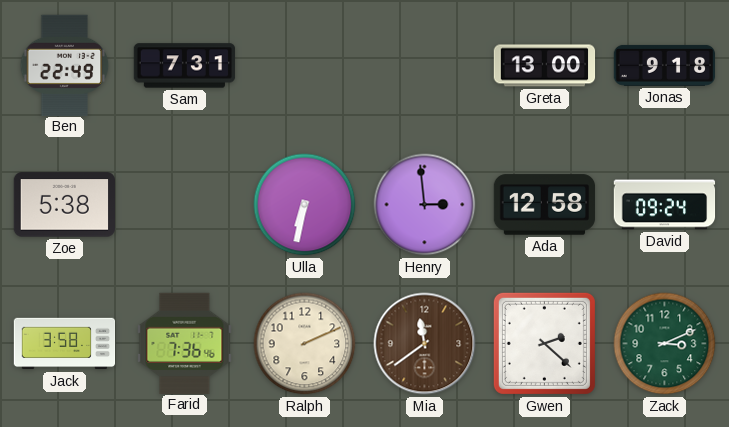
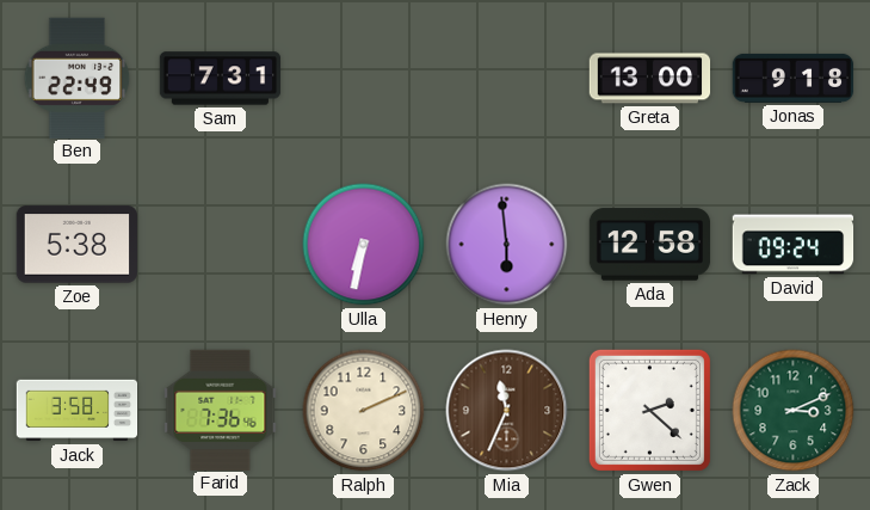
Henry: 2:59 -> 5:59 (507, 245)
Mia: 11:39 -> 11:34 (507, 411)
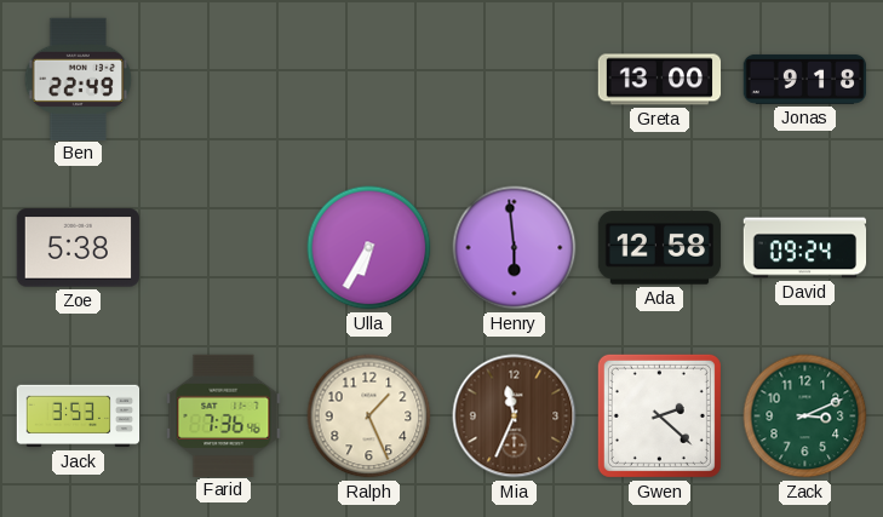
Sam: 7:31 -> none (221, 79)
Ulla: 6:32 -> 6:35 (369, 248)
Jack: 3:58 -> 3:53 (79, 417)
Ralph: 2:11 -> 1:26 (369, 417)
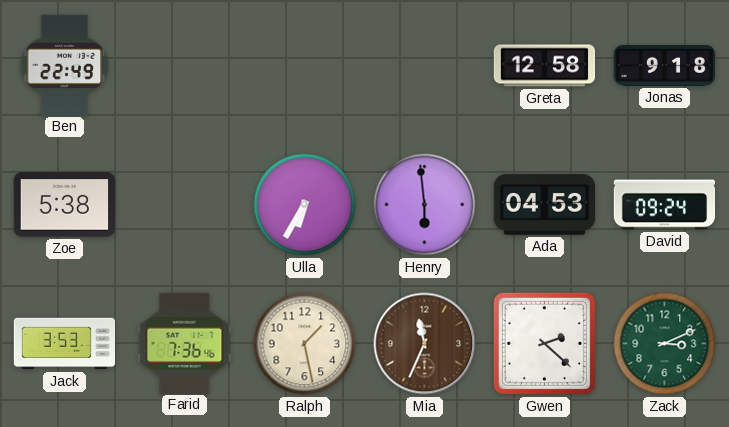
Greta: 13:00 -> 12:58 (545, 66)
Ada: 12:58 -> 04:53 (545, 205)
Ralph: 1:26 -> 1:28 (305, 344)
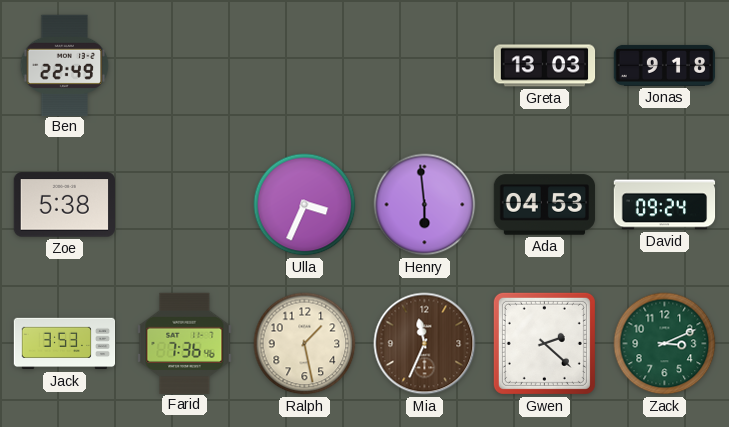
Greta: 12:58 -> 13:03 (545, 66)
Ulla: 6:35 -> 3:34 (305, 205)
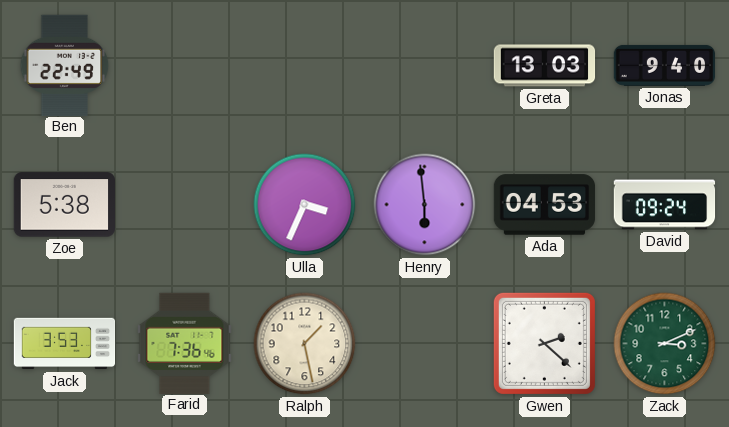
Jonas: 9:18 -> 9:40 (665, 65)
Mia: 11:34 -> none (425, 344)
